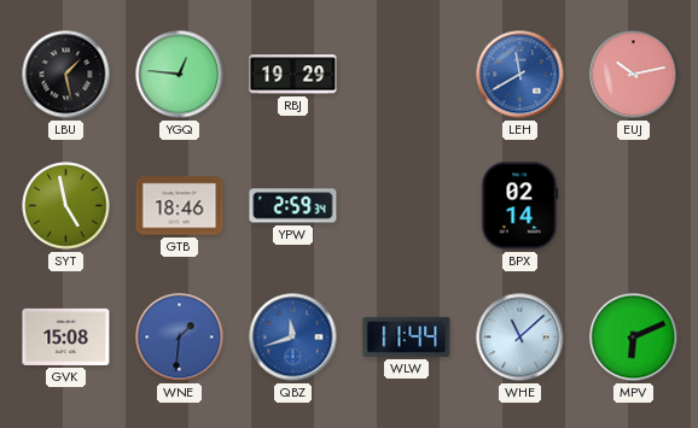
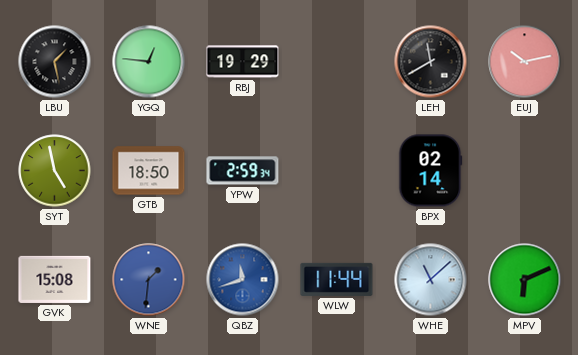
LEH dial: blue -> black (431, 62)
GTB: 18:46 -> 18:50 (149, 171)
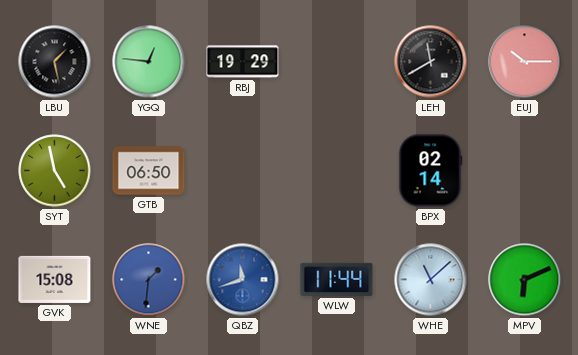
EUJ: 10:13 -> 10:15 (525, 62)
GTB: 18:50 -> 06:50 (149, 171)
YPW: 2:59 -> none (243, 171)
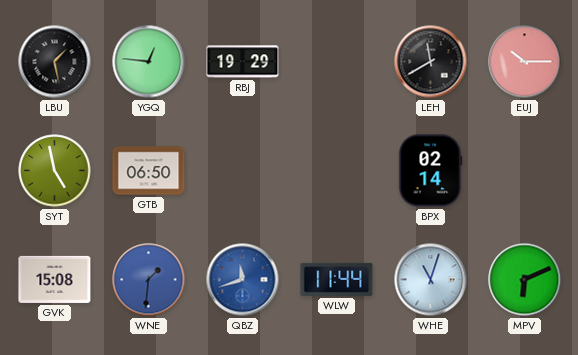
WHE: 11:08 -> 11:03 (431, 280)
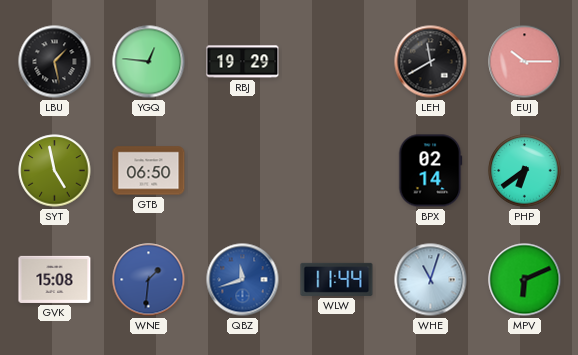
PHP: none -> 6:39 (525, 171)
